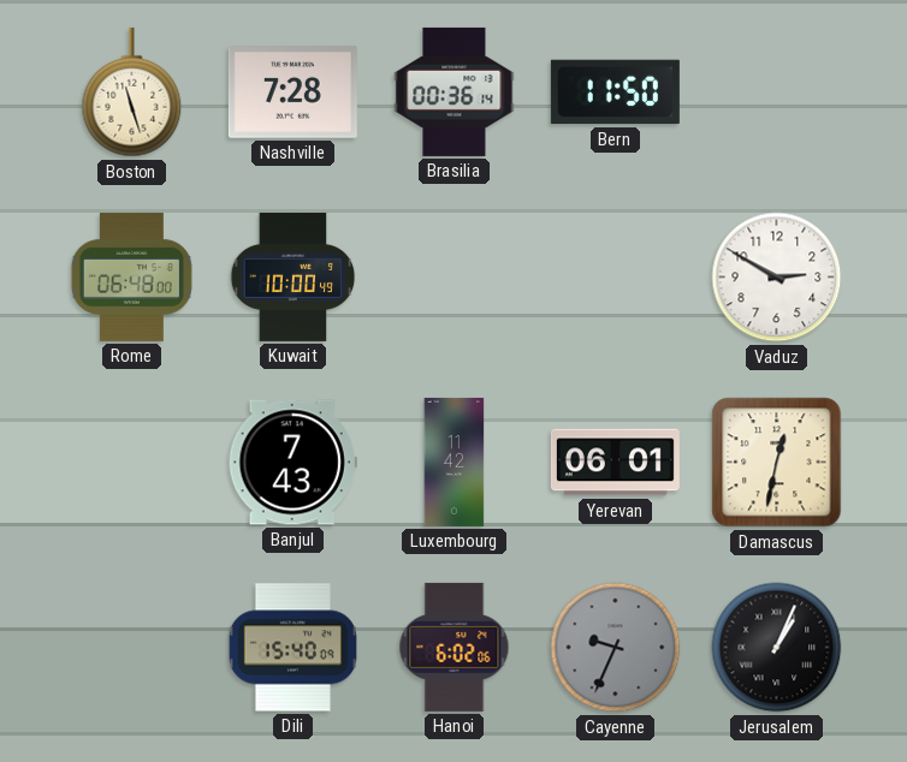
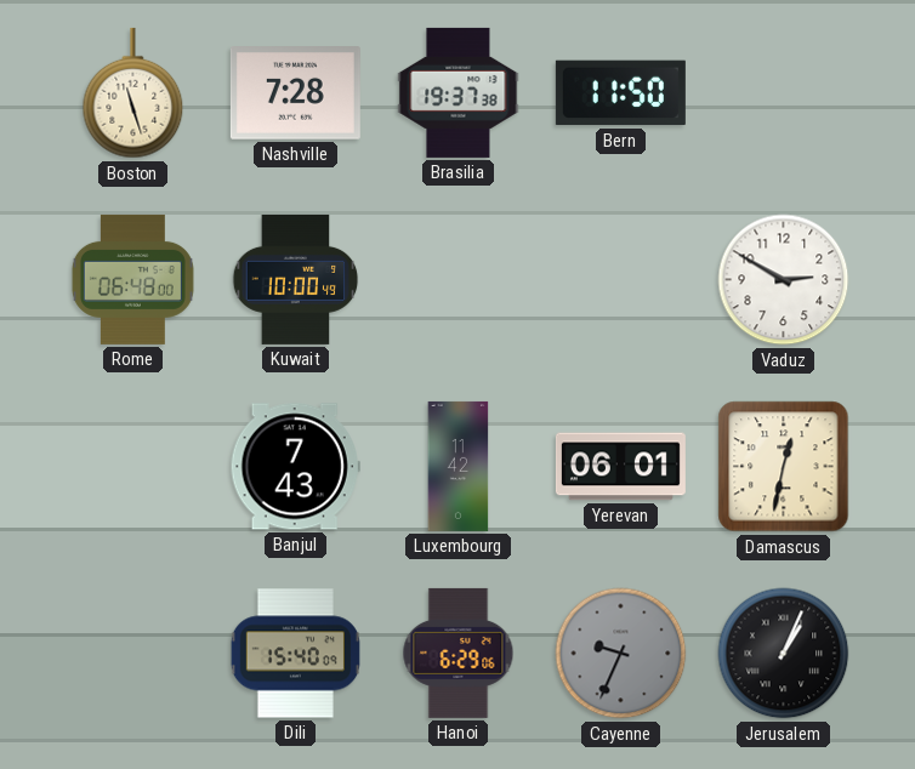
Brasilia: 00:36 -> 19:37 (459, 92)
Hanoi: 6:02 -> 6:29 (459, 653)
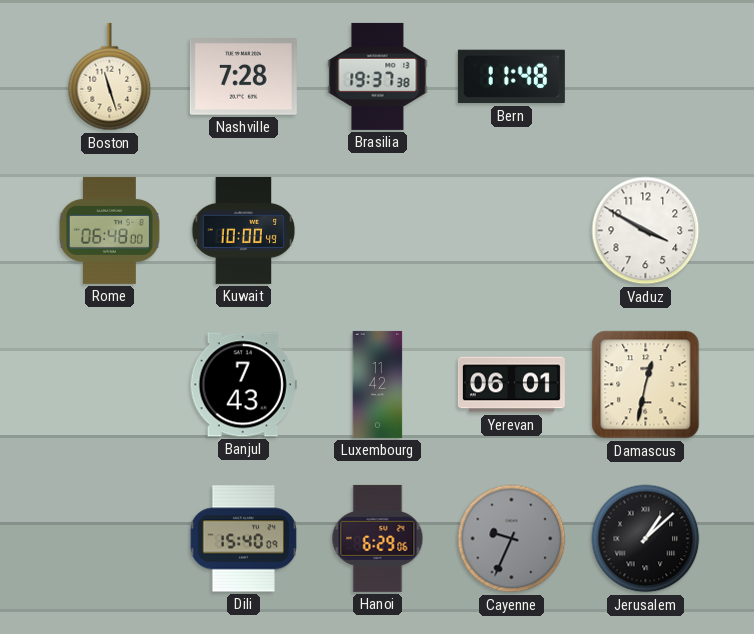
Bern: 11:50 -> 11:48 (511, 77)
Vaduz: 2:50 -> 3:50 (646, 231)
Jerusalem: 1:04 -> 1:08 (646, 539)
